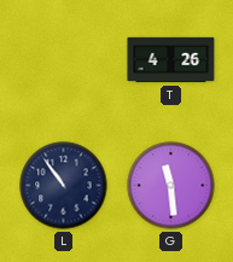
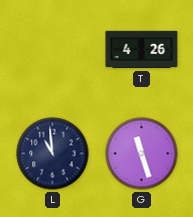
L: 10:54 -> 10:59 (53, 154)
G: 11:29 -> 11:27 (142, 154)
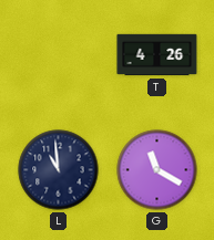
G: 11:27 -> 11:20 (157, 170)
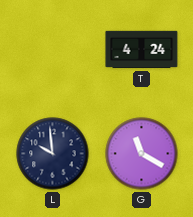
T: 4:26 -> 4:24 (142, 50)
L: 10:59 -> 9:59 (53, 154)
